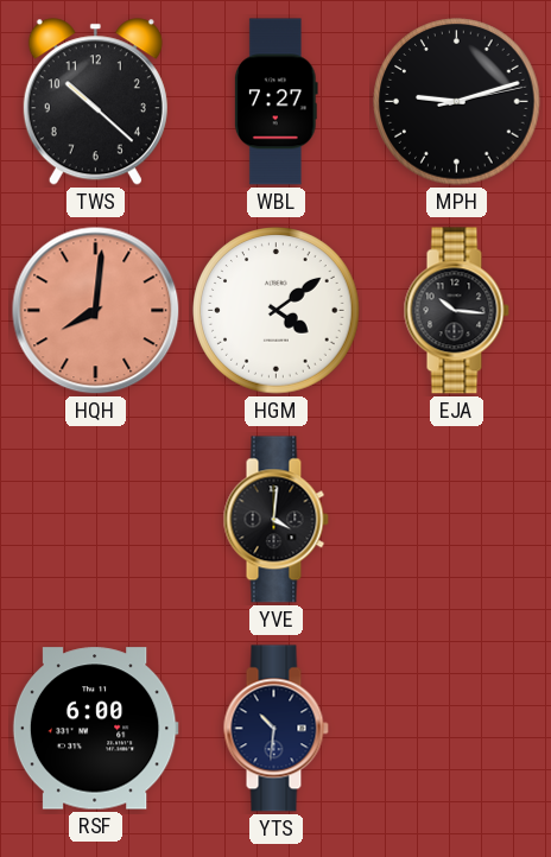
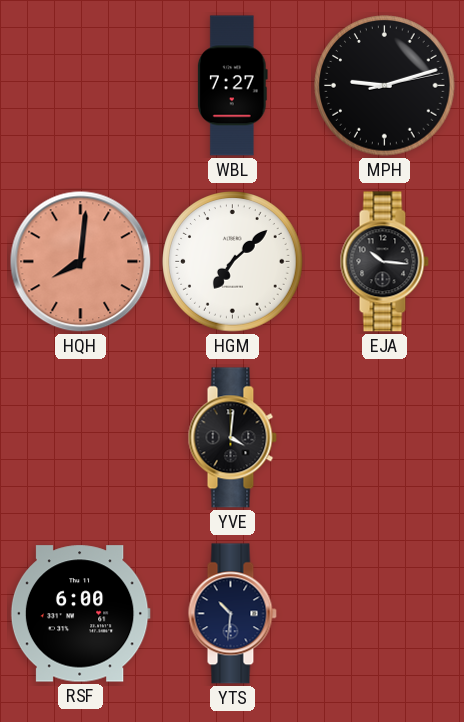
TWS: 10:22 -> none (95, 102)
HGM: 4:09 -> 7:08 (233, 262)
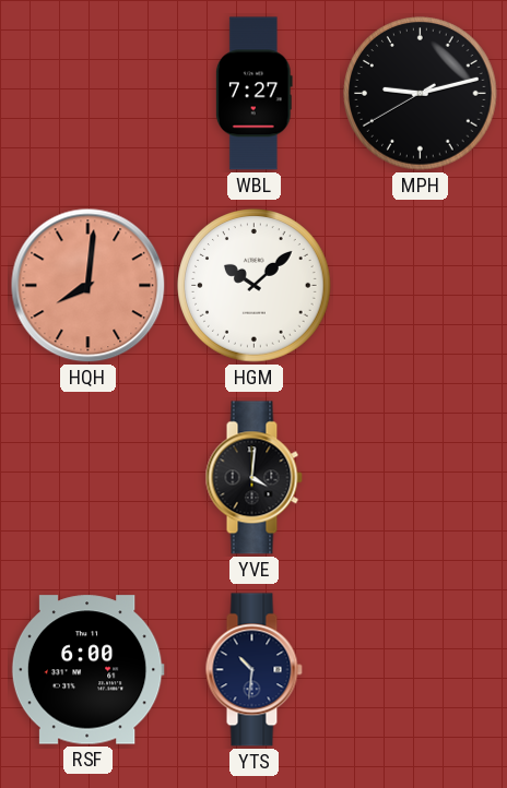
MPH: 9:12:13 -> 9:12:40 (421, 94)
HGM: 7:08 -> 10:08 (255, 286)
EJA: 10:16 -> none (384, 262)
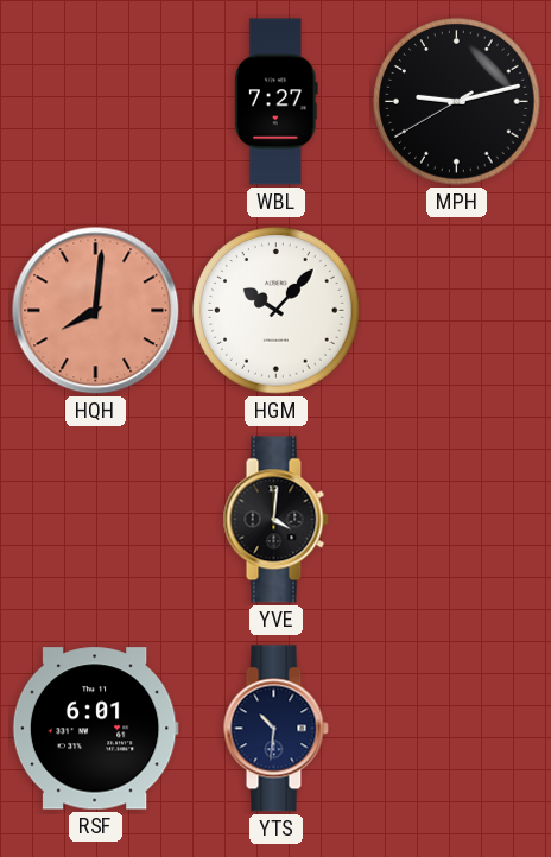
HGM: 10:08 -> 10:07 (277, 311)
RSF: 6:00 -> 6:01 (95, 729)
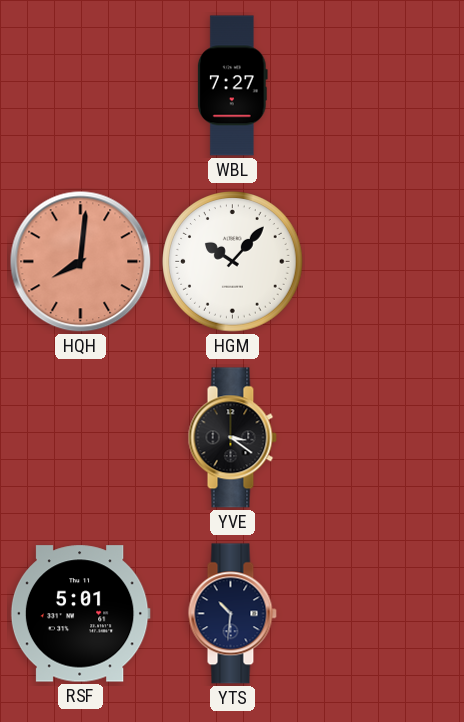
MPH: 9:12 -> none (457, 102)
YVE: 4:01 -> 3:21 (232, 438)
RSF: 6:01 -> 5:01 (80, 614)
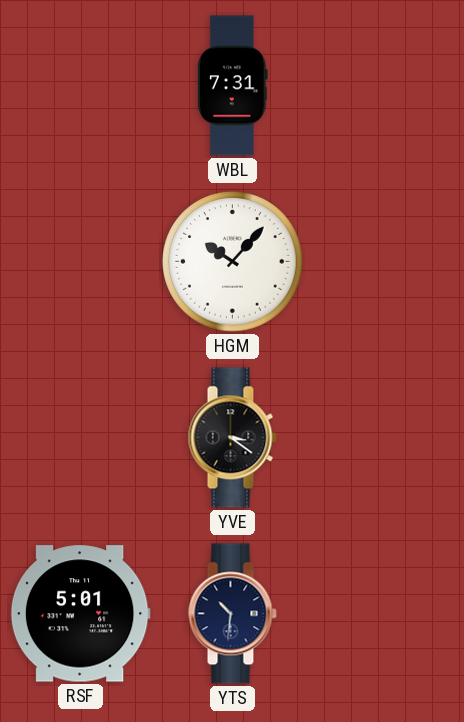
WBL: 7:27 -> 7:31 (232, 86)
HQH: 8:01 -> none (81, 262)
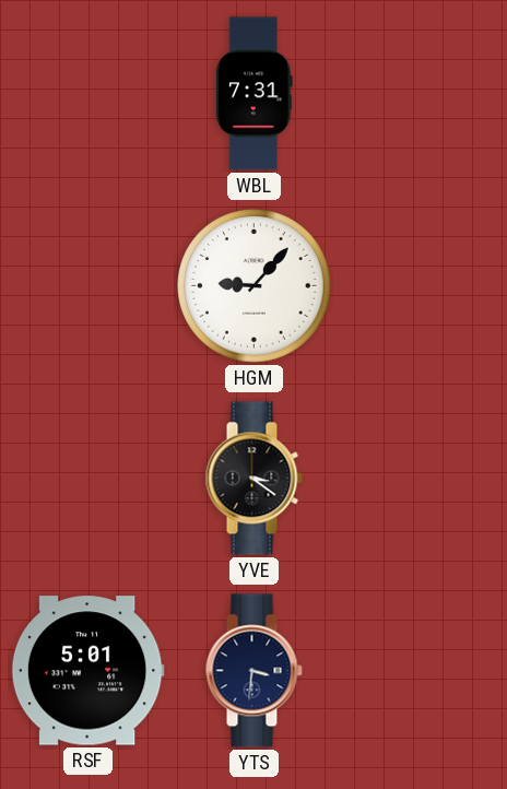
HGM: 10:07 -> 9:07 (255, 286)
YTS: 10:31 -> 3:31 (253, 671)
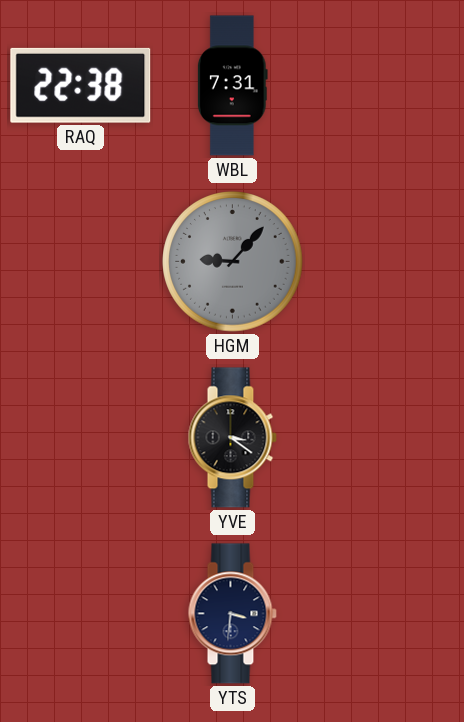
RAQ: none -> 22:38 (81, 85)
HGM dial: white -> grey (233, 262)
RSF: 5:01 -> none (87, 671)
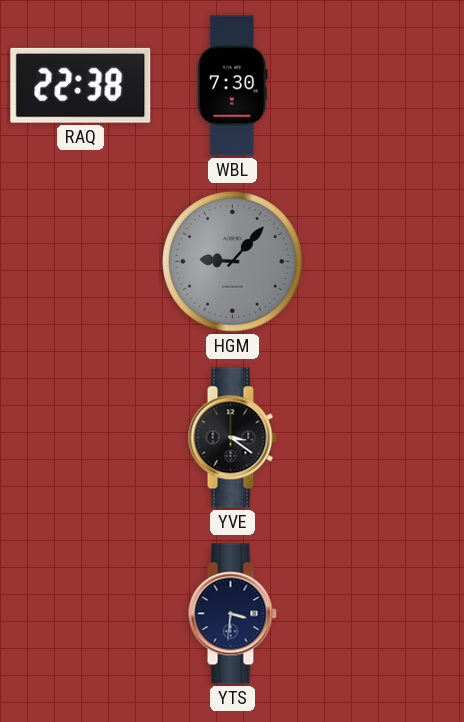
WBL: 7:31 -> 7:30 (232, 86)
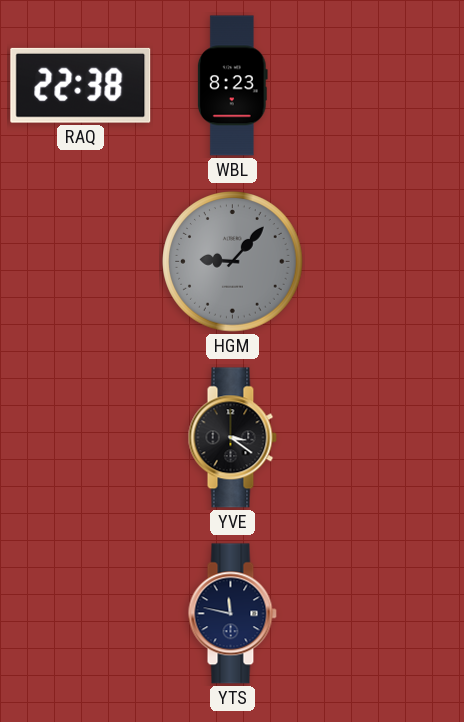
WBL: 7:30 -> 8:23 (232, 86)
YTS: 3:31 -> 11:47 (232, 614)
